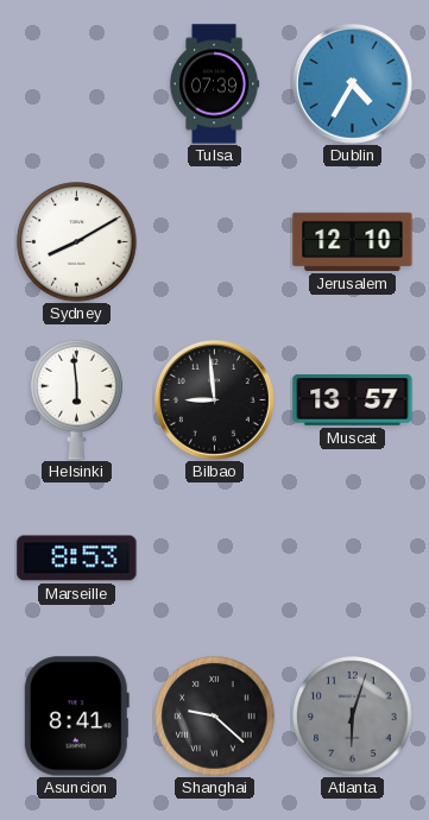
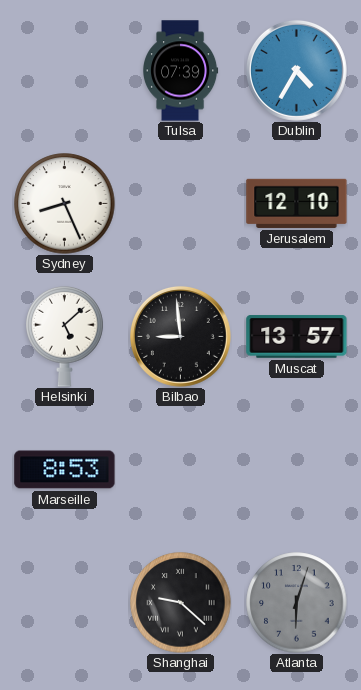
Sydney: 8:10 -> 8:26 (65, 204)
Helsinki: 5:59 -> 5:08 (65, 336)
Asuncion: 8:41 -> none (76, 717)
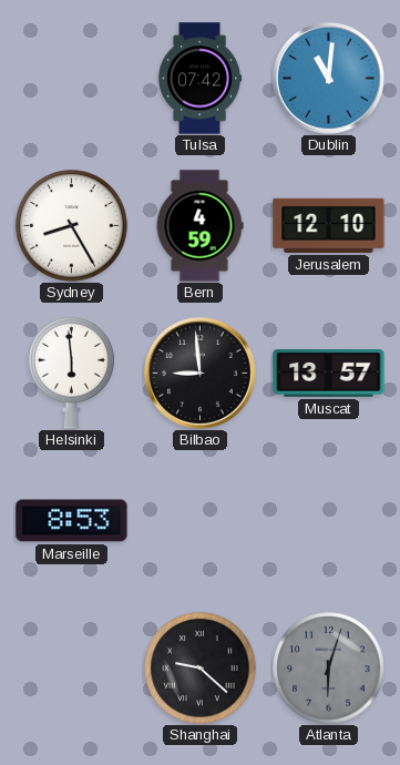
Tulsa: 07:39 -> 07:42 (201, 79)
Dublin: 4:35 -> 11:01 (328, 78)
Sydney: 8:26 -> 8:25 (72, 226)
Bern: none -> 4:59 (199, 226)
Helsinki: 5:08 -> 5:59 (72, 373)
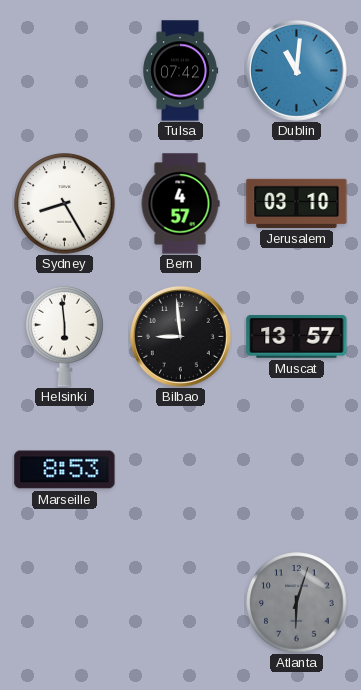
Bern: 4:59 -> 4:57 (180, 204)
Jerusalem: 12:10 -> 03:10 (297, 203)
Shanghai: 9:22 -> none (201, 669)
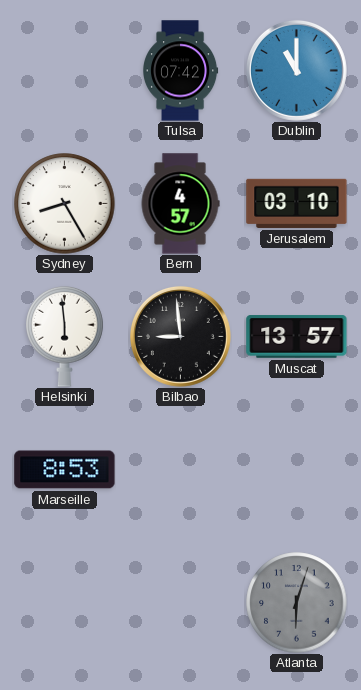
Dublin: 11:01 -> 11:00 (296, 70)
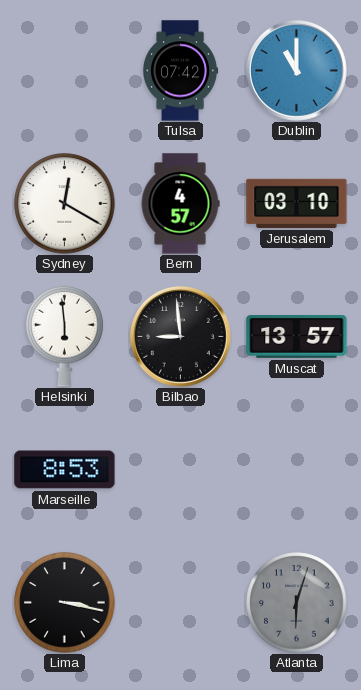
Sydney: 8:25 -> 12:20 (65, 204)
Lima: none -> 3:17 (65, 603)
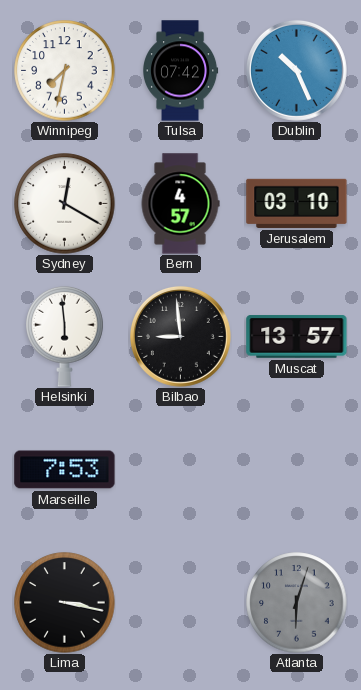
Winnipeg: none -> 7:32 (65, 71)
Dublin: 11:00 -> 10:26 (296, 70)
Marseille: 8:53 -> 7:53 (65, 470)
